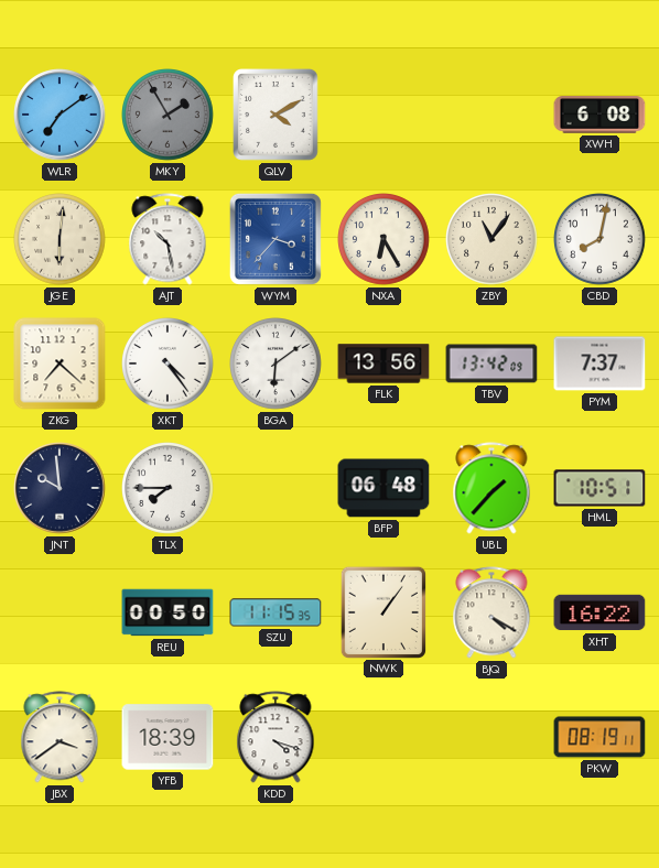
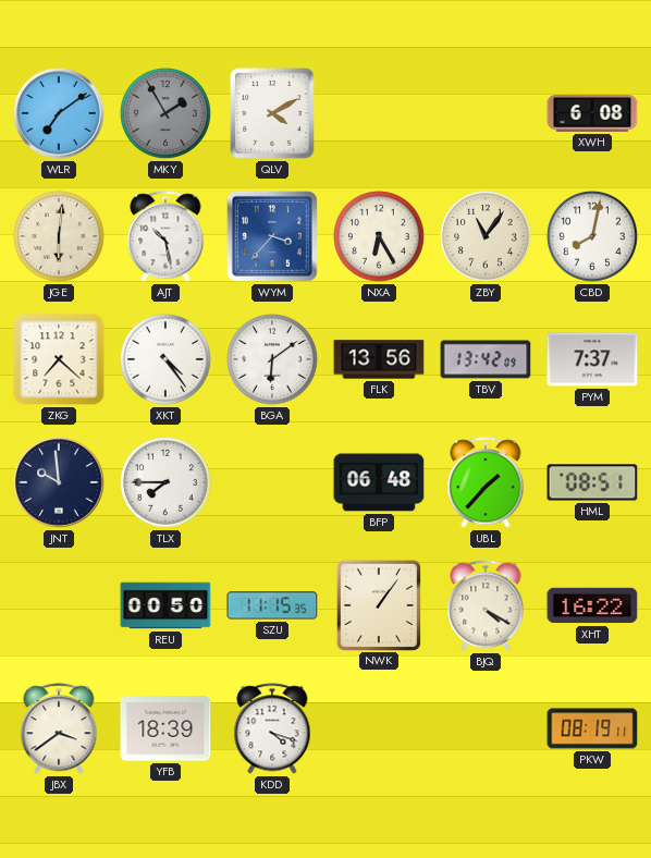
HML: 10:51 -> 08:51 (592, 482)
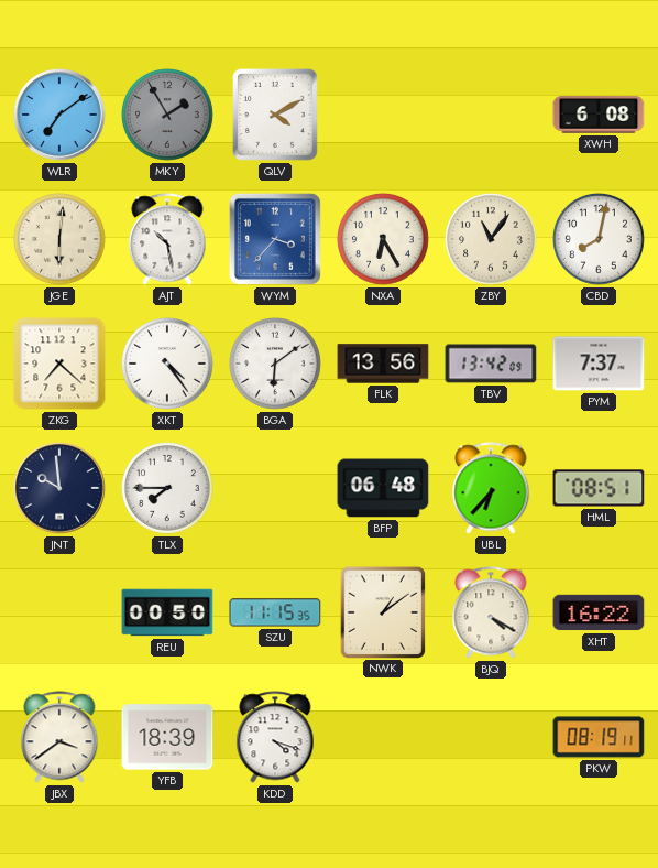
UBL: 1:37 -> 6:37 (491, 488)
NWK: 1:06 -> 1:09 (382, 611)
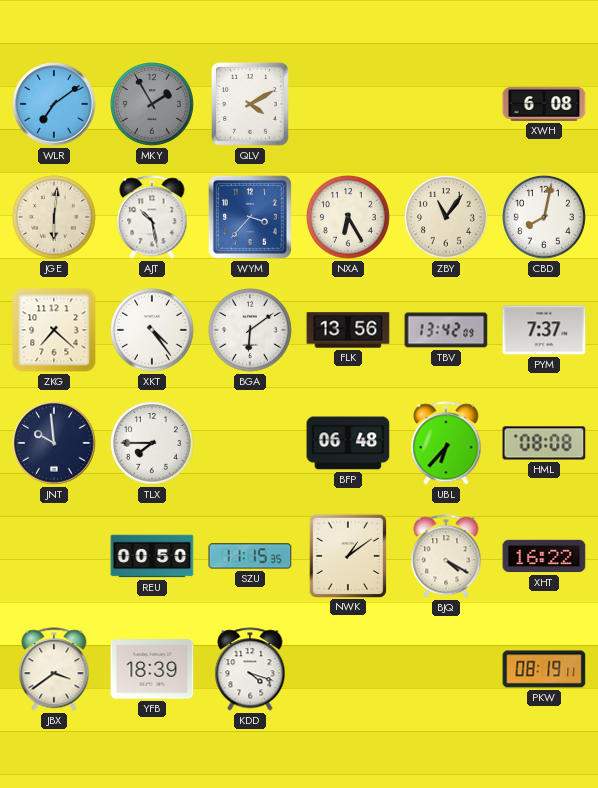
HML: 08:51 -> 08:08 (544, 443)
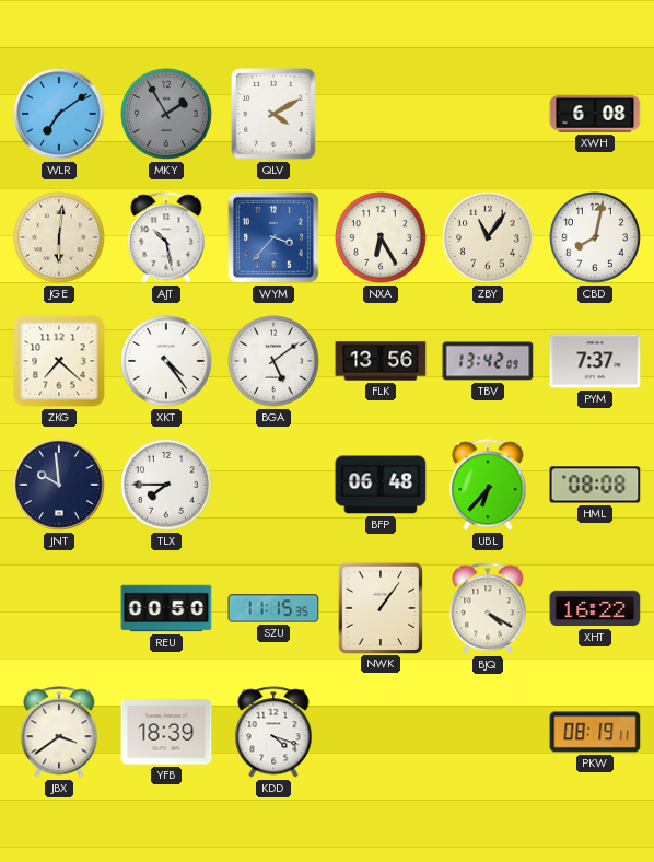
BGA: 6:09 -> 5:09 (275, 362)
NWK: 1:09 -> 1:06 (379, 607)
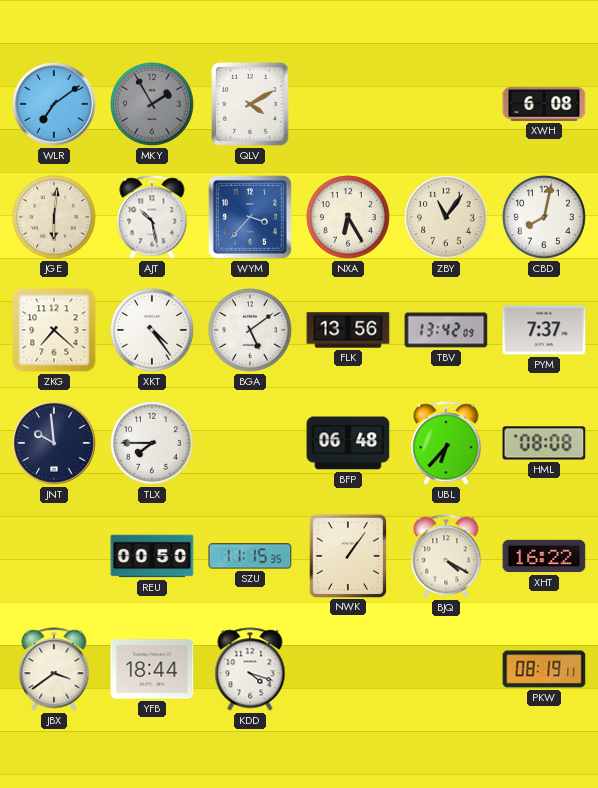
YFB: 18:39 -> 18:44 (152, 669)
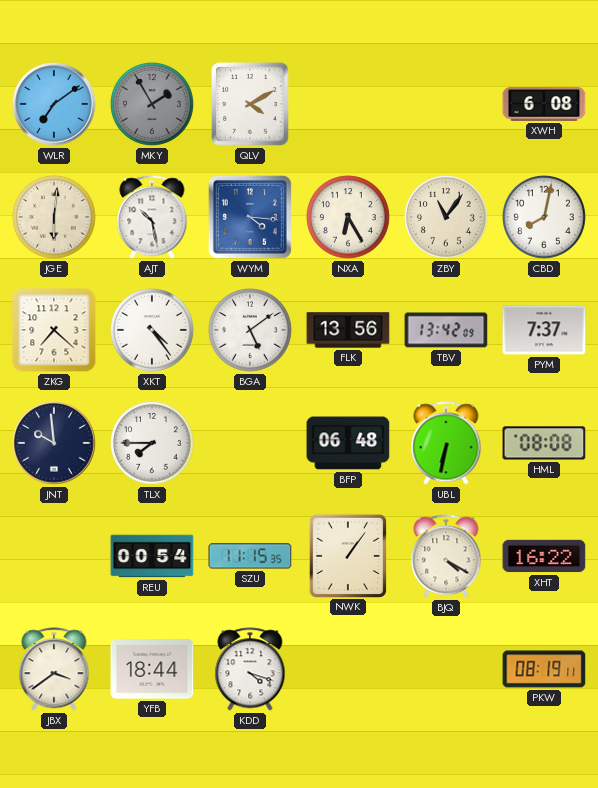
WYM: 3:37 -> 4:16 (250, 217)
UBL: 6:37 -> 6:32 (446, 443)
REU: 00:50 -> 00:54 (152, 556)
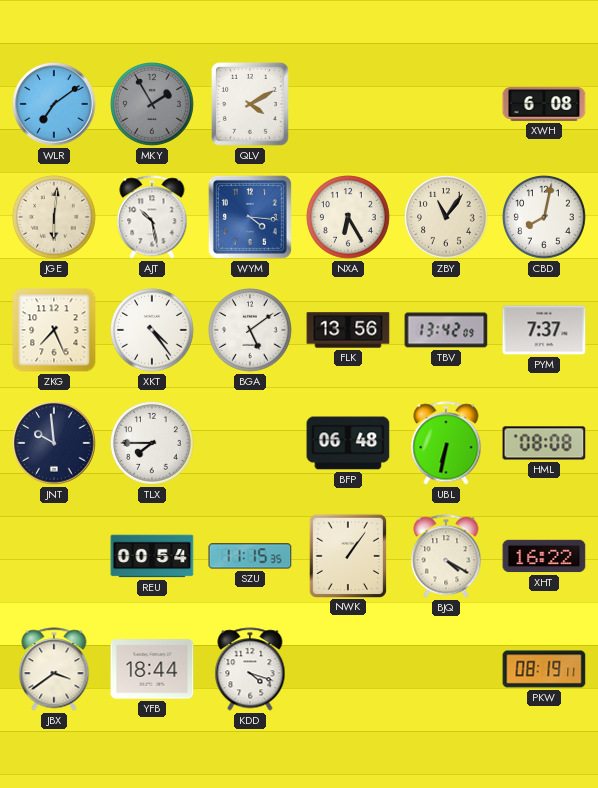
ZKG: 7:22 -> 7:26 (54, 330)
